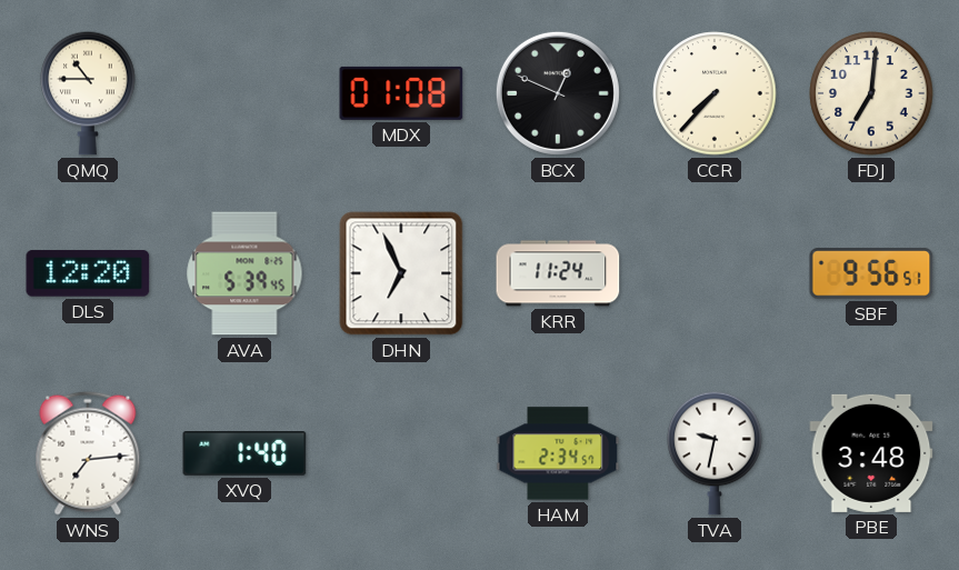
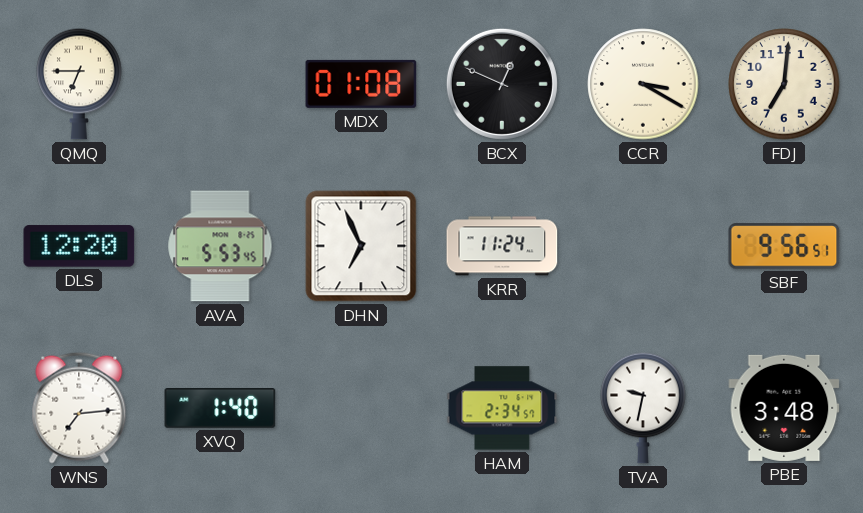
QMQ: 10:45 -> 6:45 (79, 84)
CCR: 7:37 -> 3:20 (643, 84)
AVA: 5:39 -> 5:53 (220, 246)
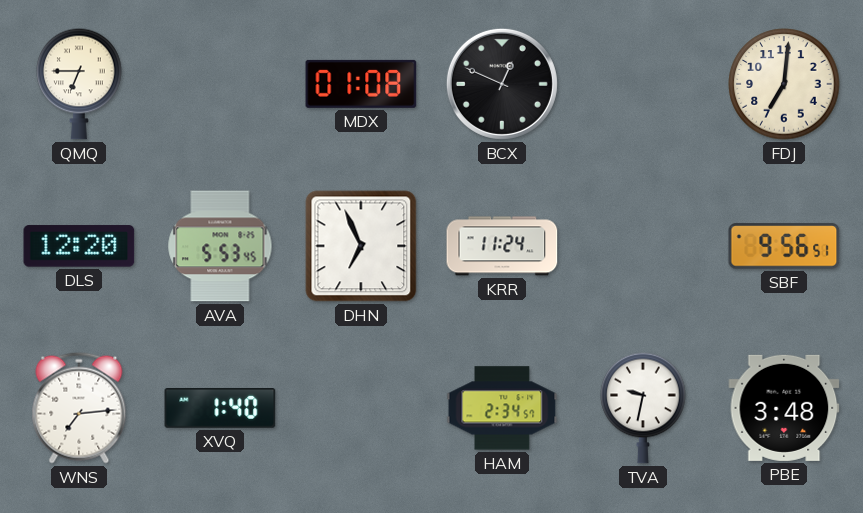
CCR: 3:20 -> none (643, 84)
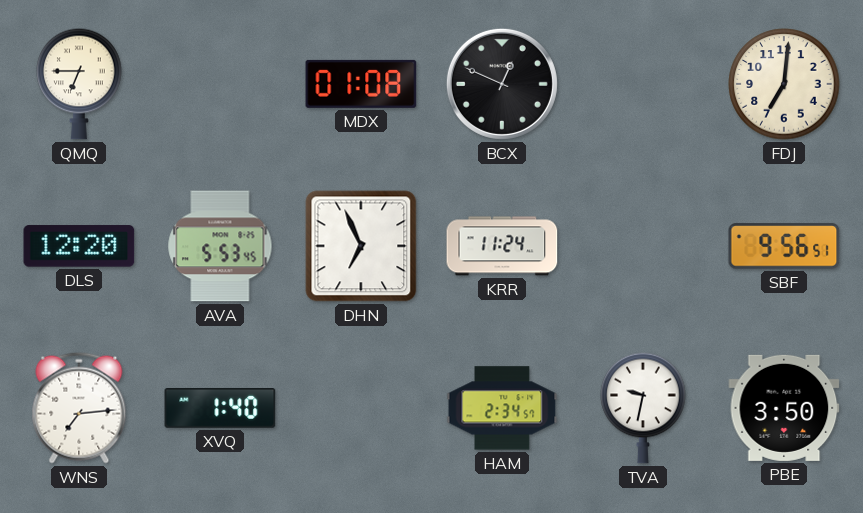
PBE: 3:48 -> 3:50 (784, 408)
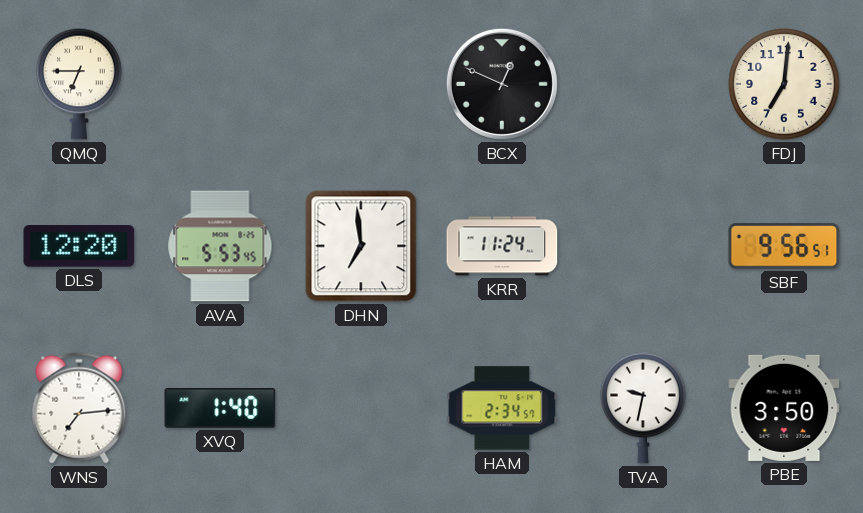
MDX: 01:08 -> none (361, 84)
DHN: 6:56 -> 6:59 (361, 246)
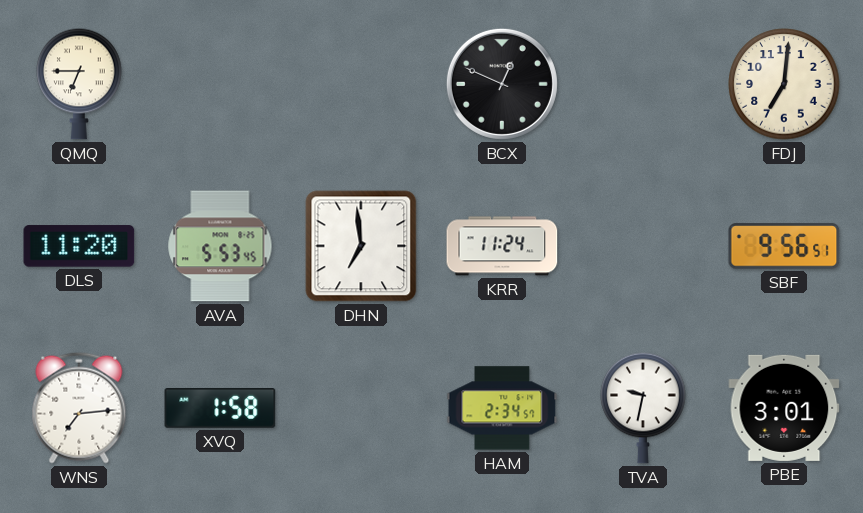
DLS: 12:20 -> 11:20 (79, 246)
XVQ: 1:40 -> 1:58 (220, 409)
PBE: 3:50 -> 3:01 (784, 408)
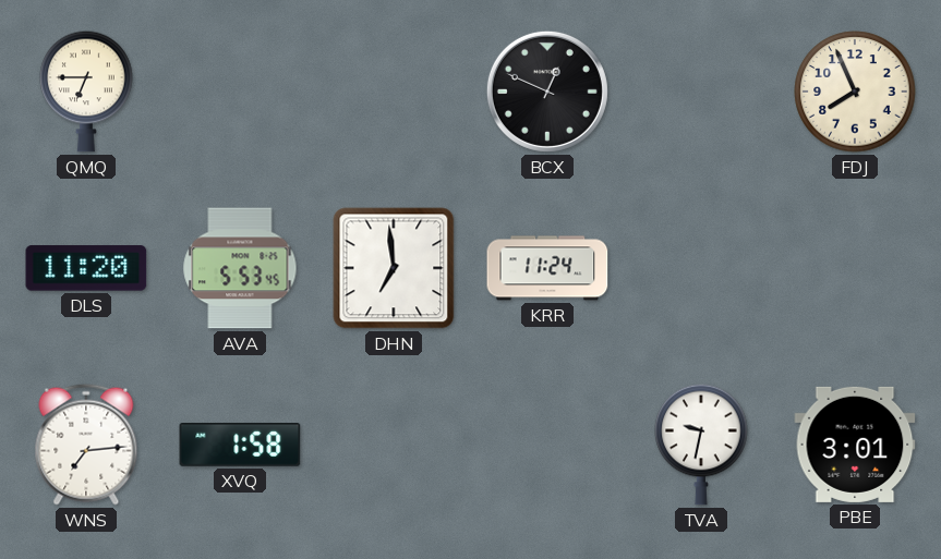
FDJ: 7:01 -> 7:56 (855, 92)
SBF: 9:56 -> none (784, 246)
HAM: 2:34 -> none (502, 408)
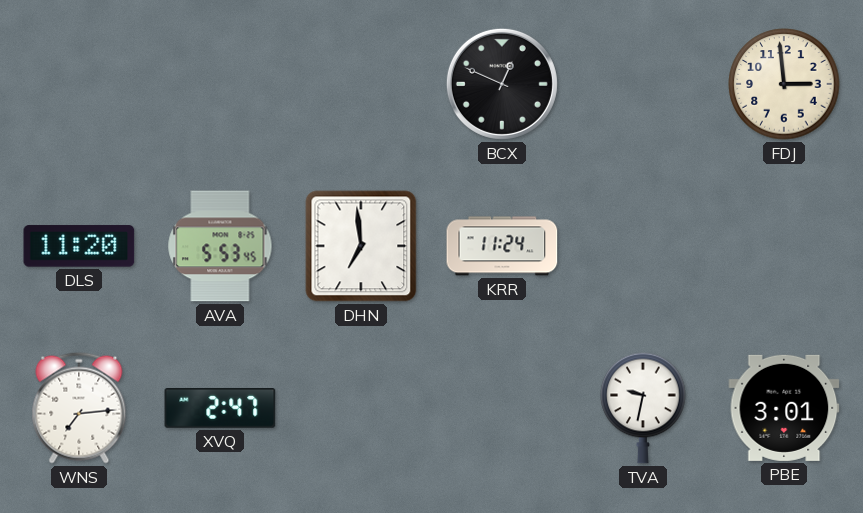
QMQ: 6:45 -> none (86, 92)
FDJ: 7:56 -> 2:59 (784, 84)
XVQ: 1:58 -> 2:47 (220, 409)
